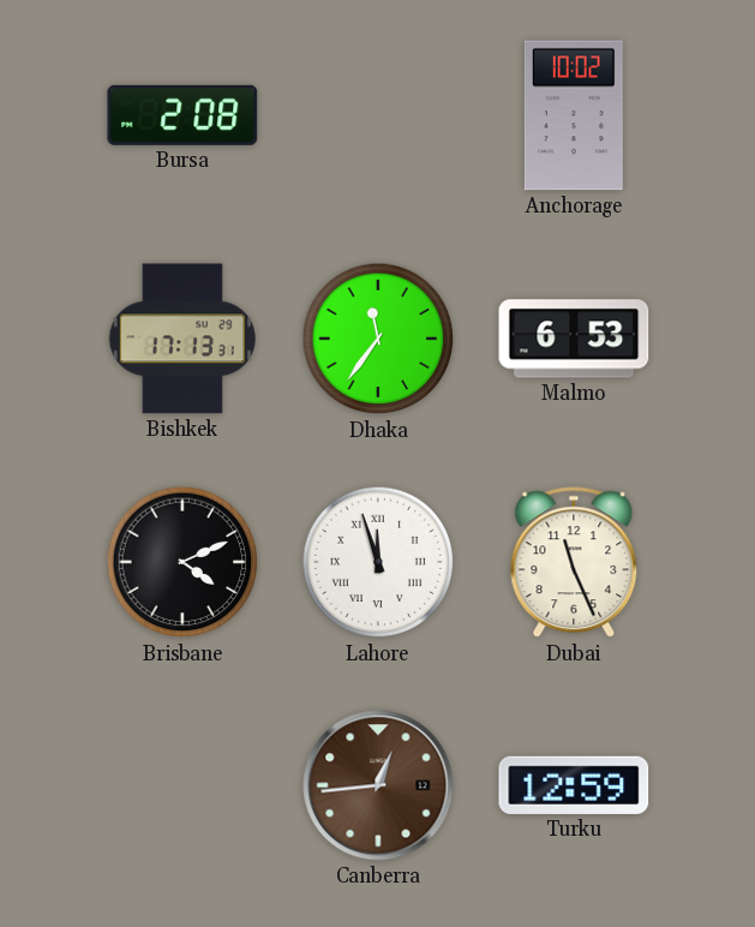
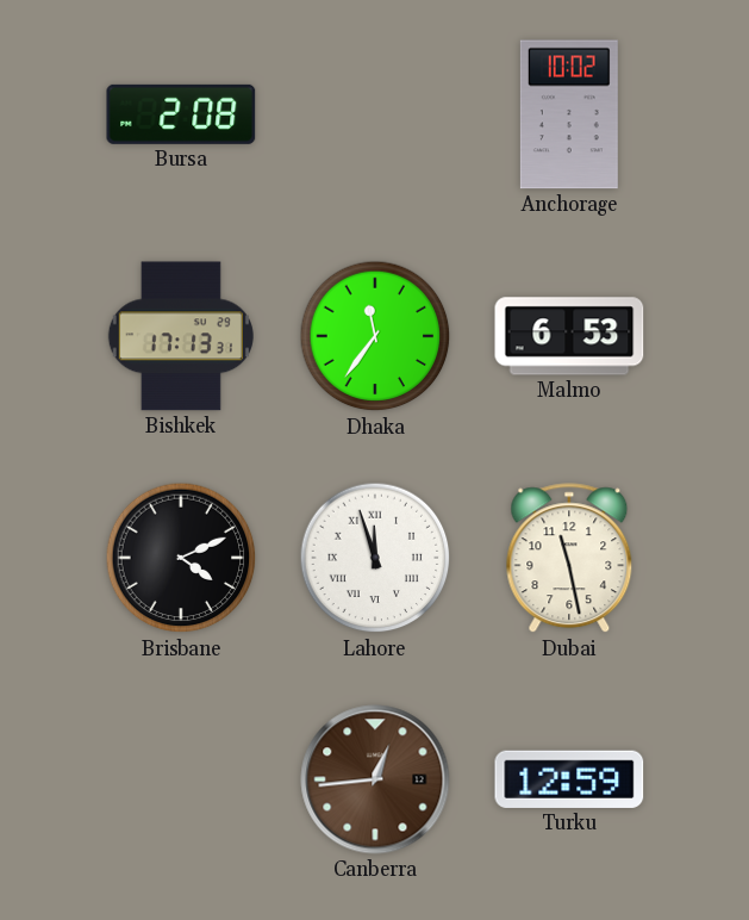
Dubai: 11:26 -> 11:28 (569, 559)
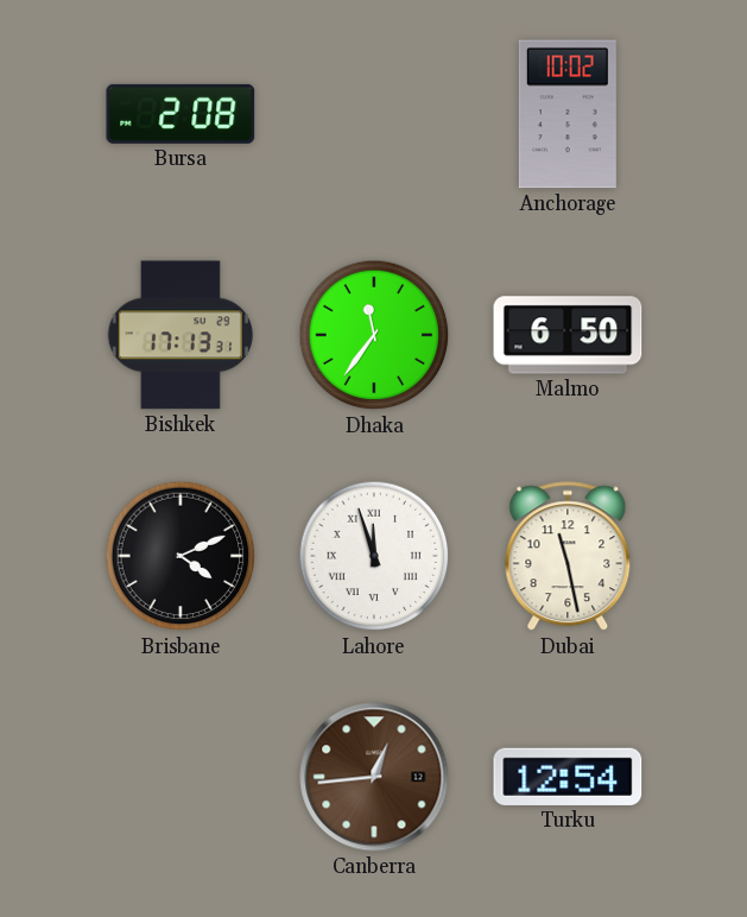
Malmo: 6:53 -> 6:50 (568, 335)
Turku: 12:59 -> 12:54 (568, 777)
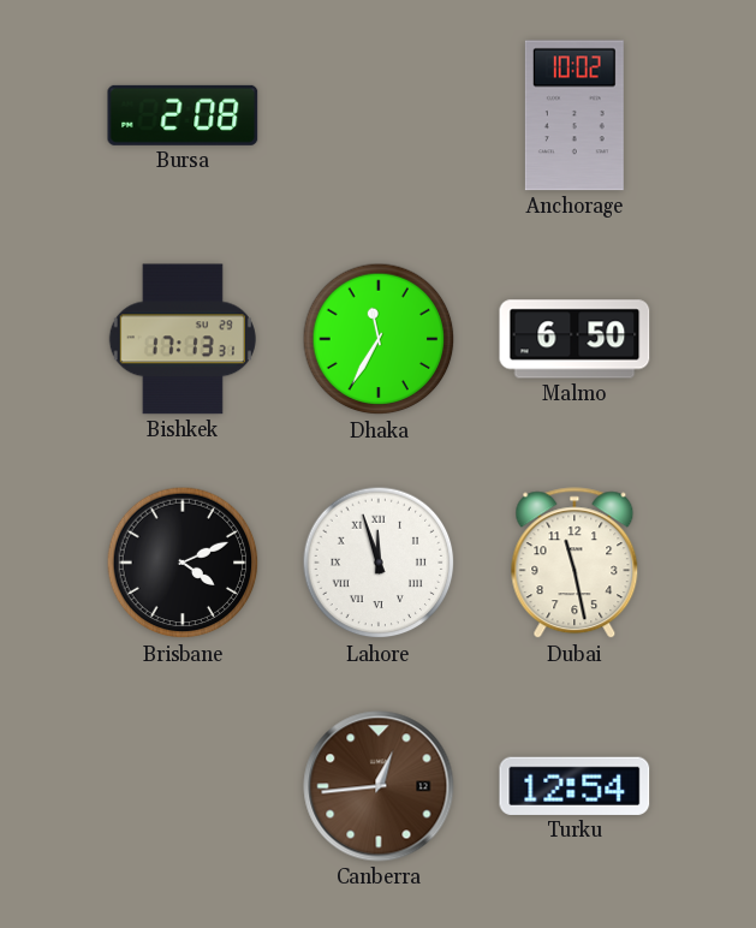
Dhaka: 11:36 -> 11:35 (379, 339)
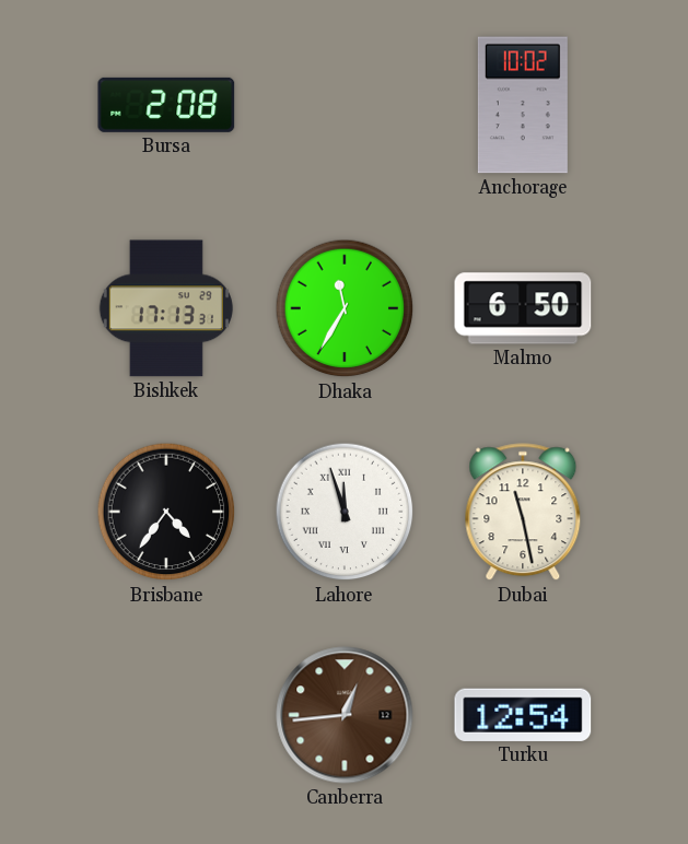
Brisbane: 4:11 -> 4:36 (166, 512)
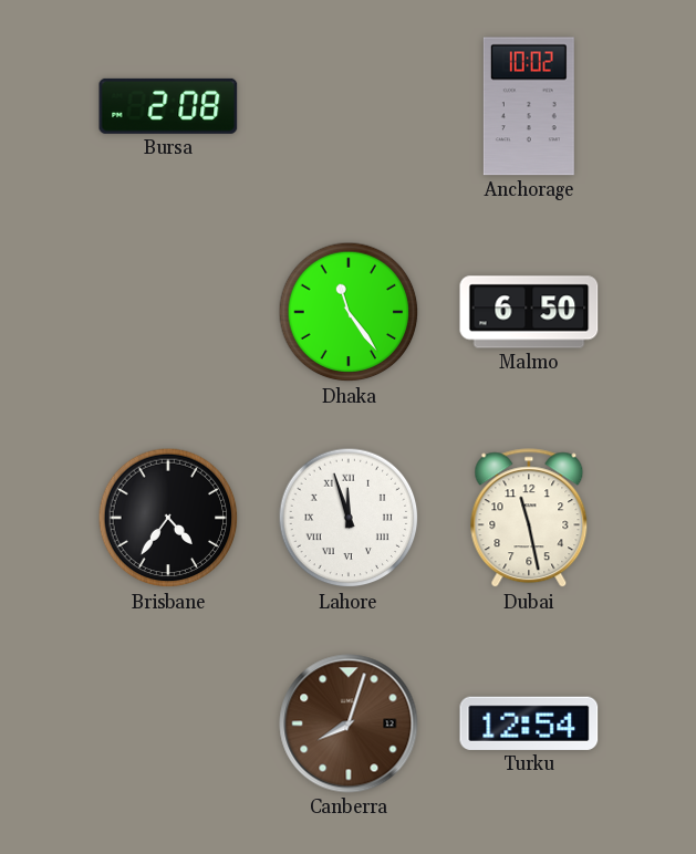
Bishkek: 17:13 -> none (166, 308)
Dhaka: 11:35 -> 11:24 (349, 312)
Canberra: 12:44 -> 8:03 (349, 723)
